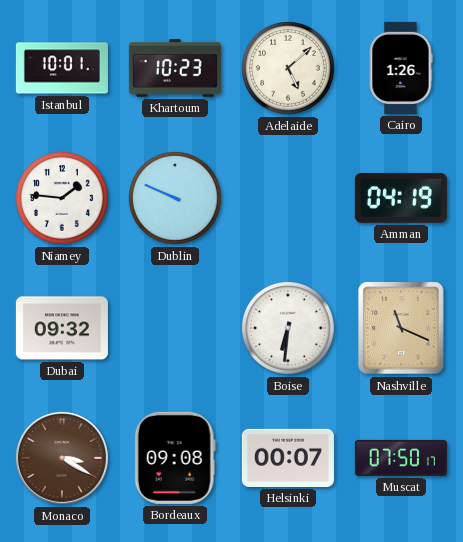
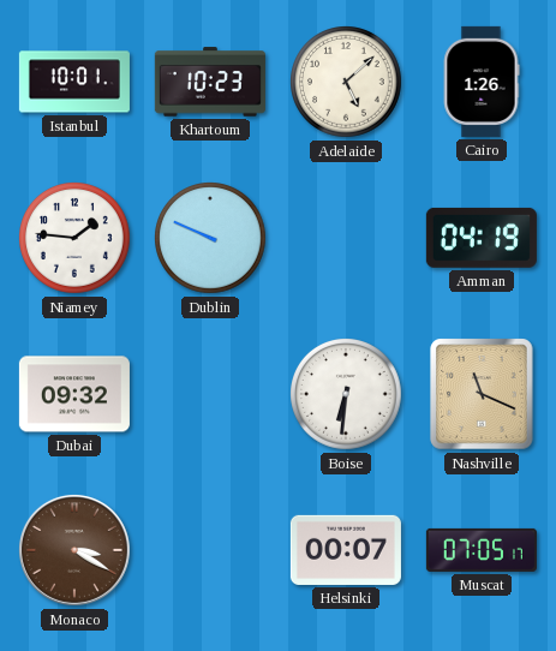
Bordeaux: 09:08 -> none (175, 458)
Muscat: 07:50 -> 07:05 (482, 550)
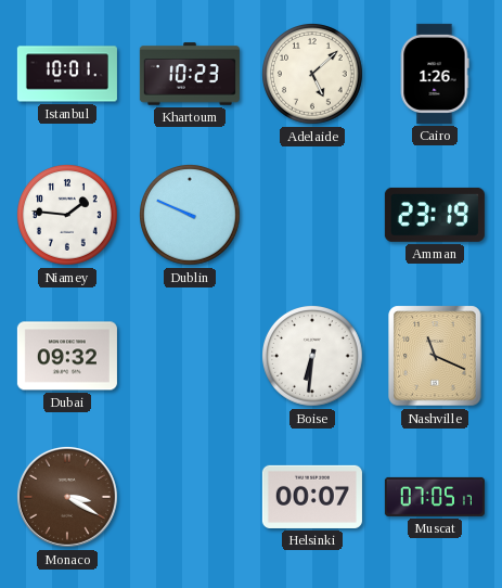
Amman: 04:19 -> 23:19 (435, 215)
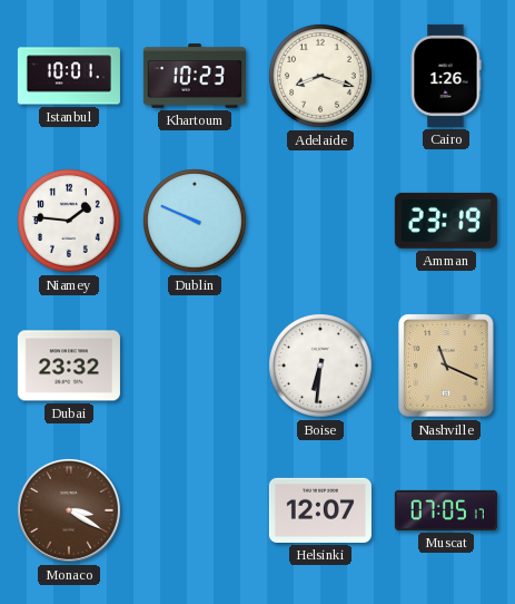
Adelaide: 5:08 -> 8:18 (321, 77)
Dubai: 09:32 -> 23:32 (69, 366)
Helsinki: 00:07 -> 12:07 (320, 510)
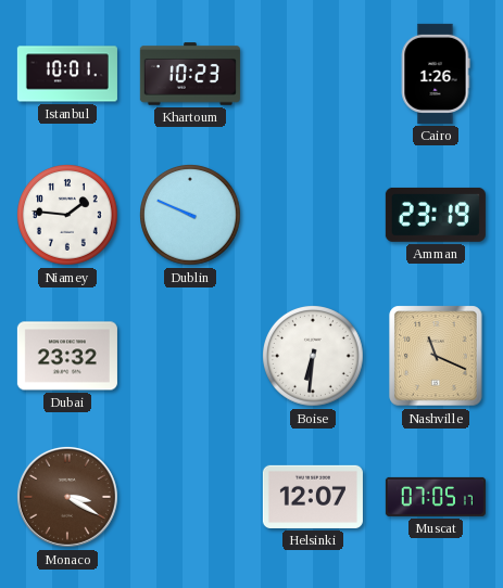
Adelaide: 8:18 -> none (321, 77)
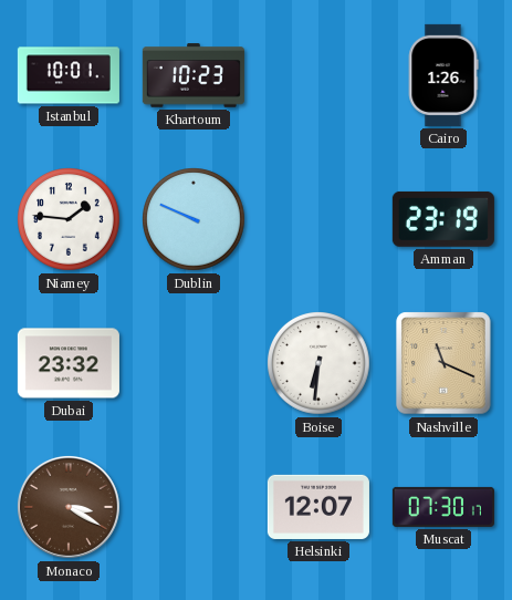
Muscat: 07:05 -> 07:30 (443, 507)
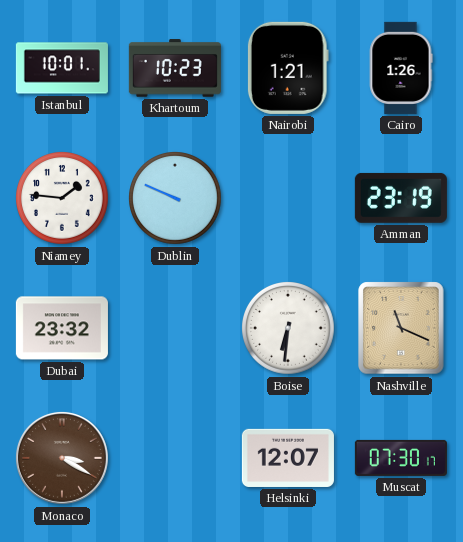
Nairobi: none -> 1:21 (288, 68)
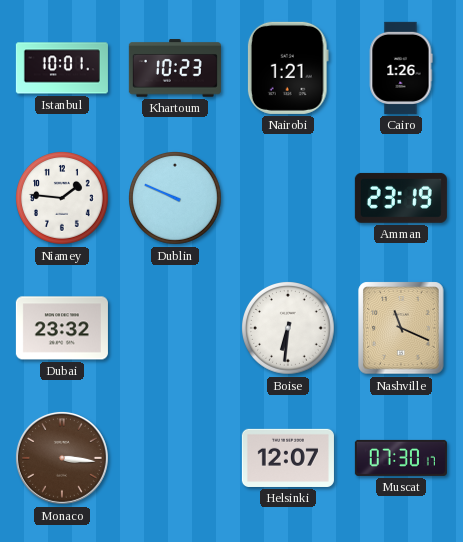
Monaco: 3:20 -> 3:16 (62, 458)
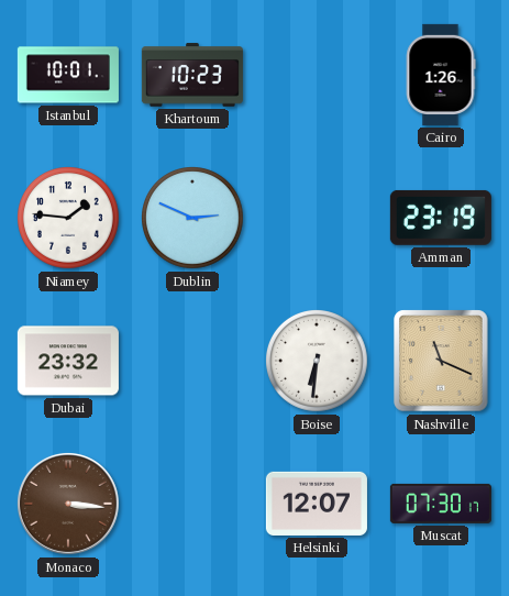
Nairobi: 1:21 -> none (288, 68)
Dublin: 9:49 -> 2:49 (193, 219)
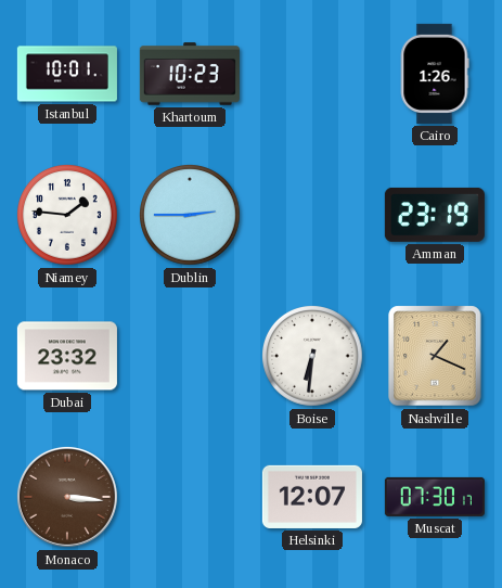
Dublin: 2:49 -> 2:45 (191, 216)
Nashville: 11:19 -> 1:19 (435, 356)
